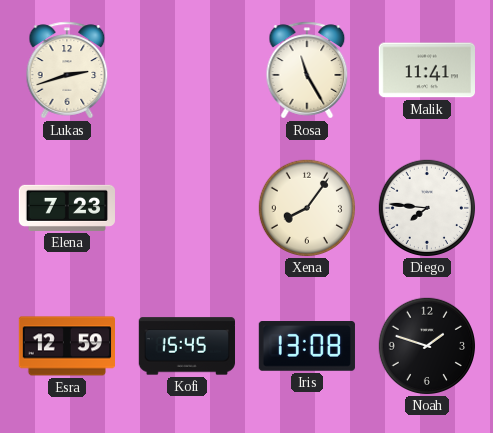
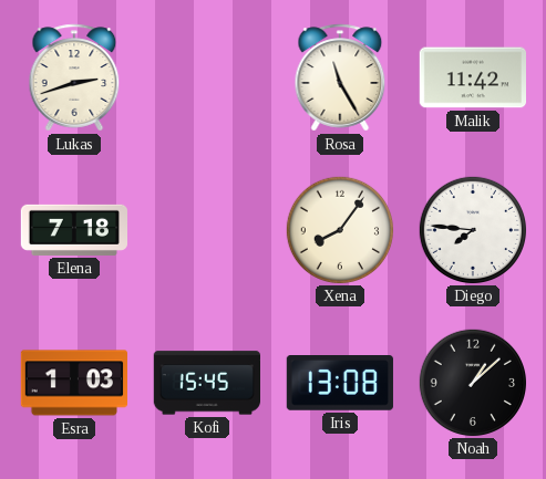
Malik: 11:41 -> 11:42 (472, 77)
Elena: 7:23 -> 7:18 (73, 230)
Esra: 12:59 -> 1:03 (73, 383)
Noah: 1:48 -> 1:08 (472, 382)
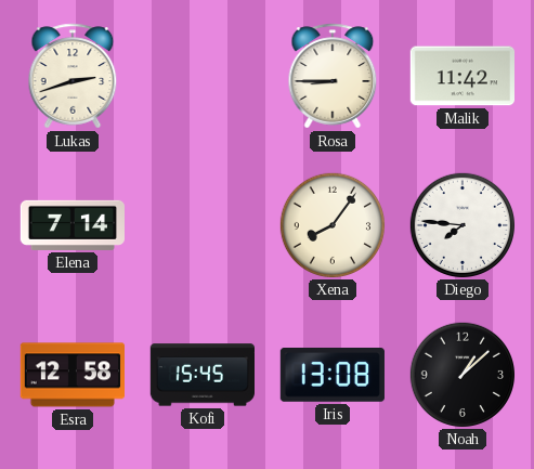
Rosa: 11:25 -> 8:45 (333, 76)
Elena: 7:18 -> 7:14 (71, 225)
Esra: 1:03 -> 12:58 (71, 375)
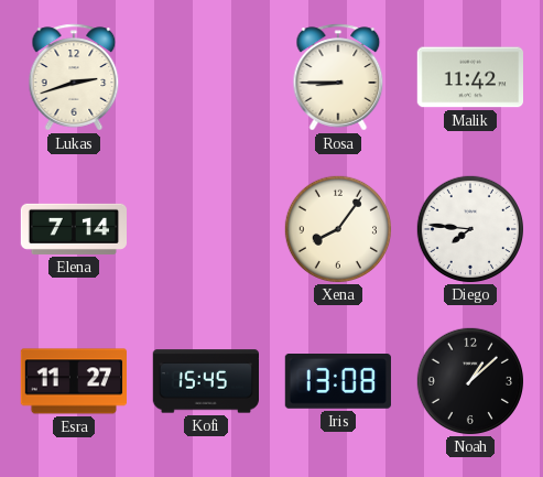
Esra: 12:58 -> 11:27 (73, 381)
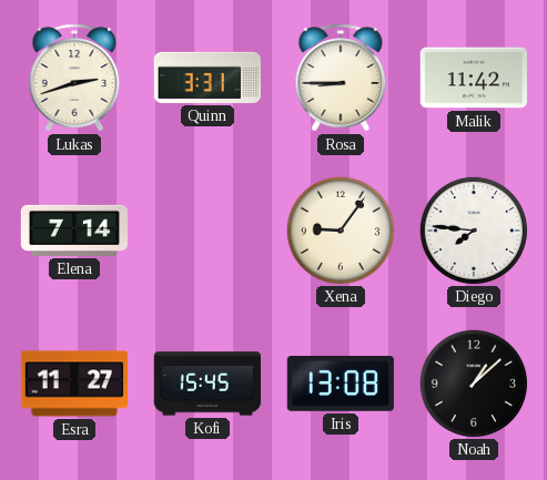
Quinn: none -> 3:31 (206, 78)
Xena: 8:06 -> 9:06 (340, 229)
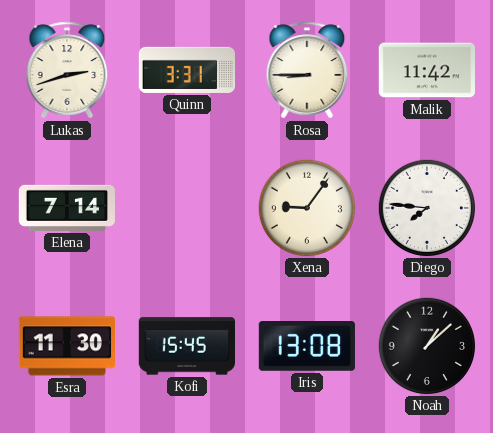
Esra: 11:27 -> 11:30 (66, 346)
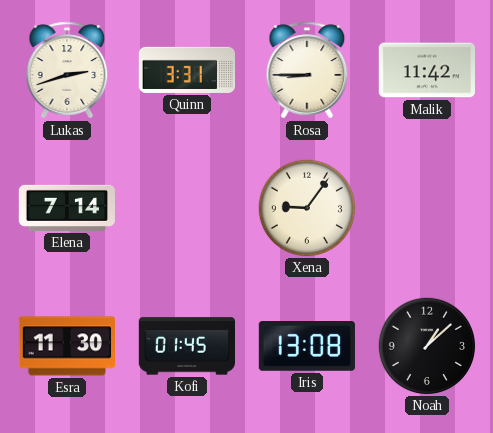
Diego: 7:46 -> none (426, 207)
Kofi: 15:45 -> 01:45 (186, 346)
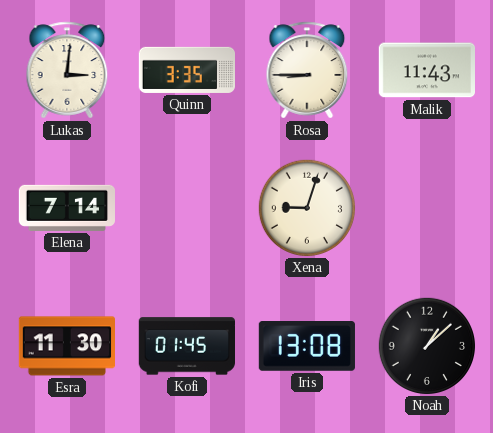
Lukas: 2:42 -> 3:01 (67, 70)
Quinn: 3:31 -> 3:35 (186, 70)
Malik: 11:42 -> 11:43 (426, 70)
Xena: 9:06 -> 9:03 (306, 207)
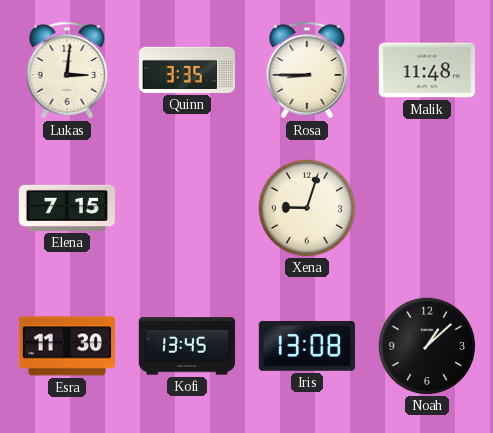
Malik: 11:43 -> 11:48 (426, 70)
Elena: 7:14 -> 7:15 (66, 208)
Kofi: 01:45 -> 13:45 (186, 346)
